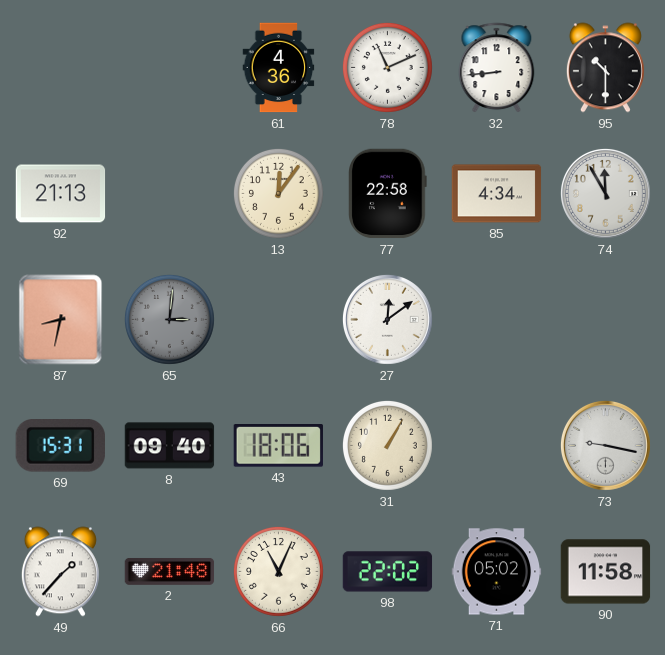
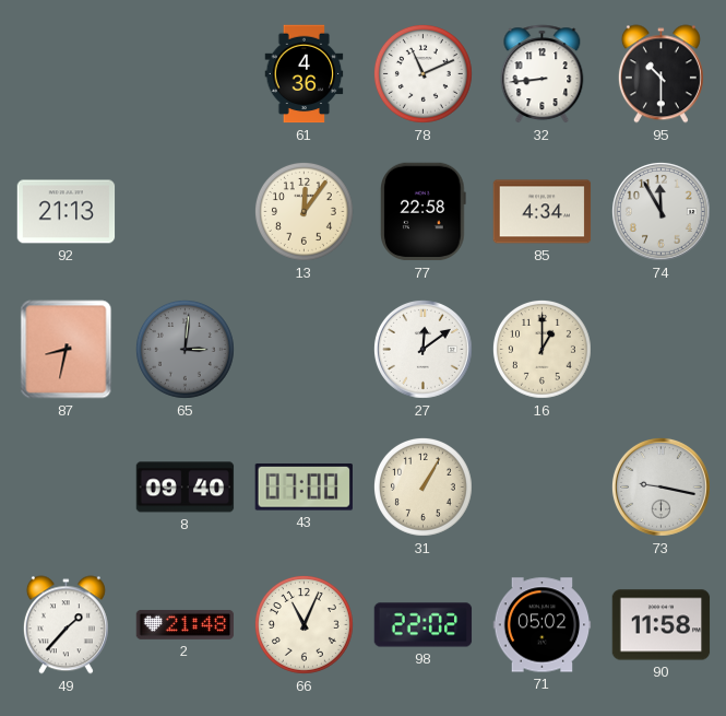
16: none -> 1:00 (541, 349)
69: 15:31 -> none (60, 446)
43: 18:06 -> 07:00 (304, 488)
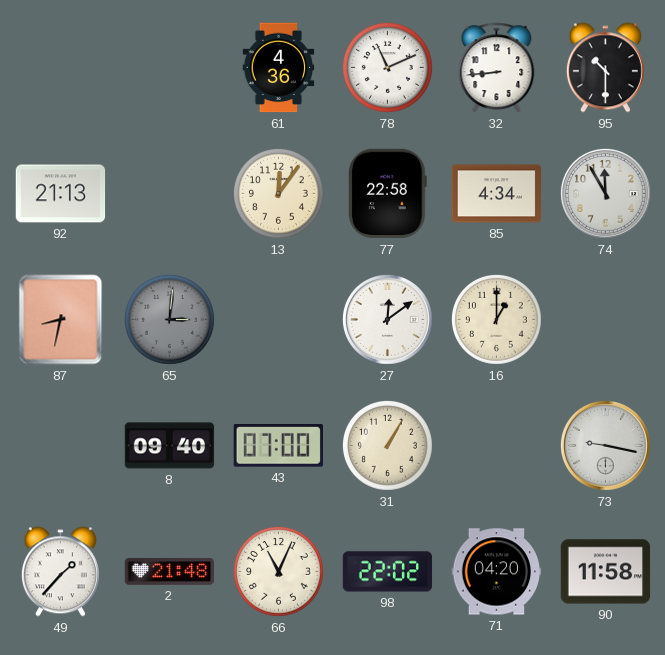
71: 05:02 -> 04:20 (497, 572)
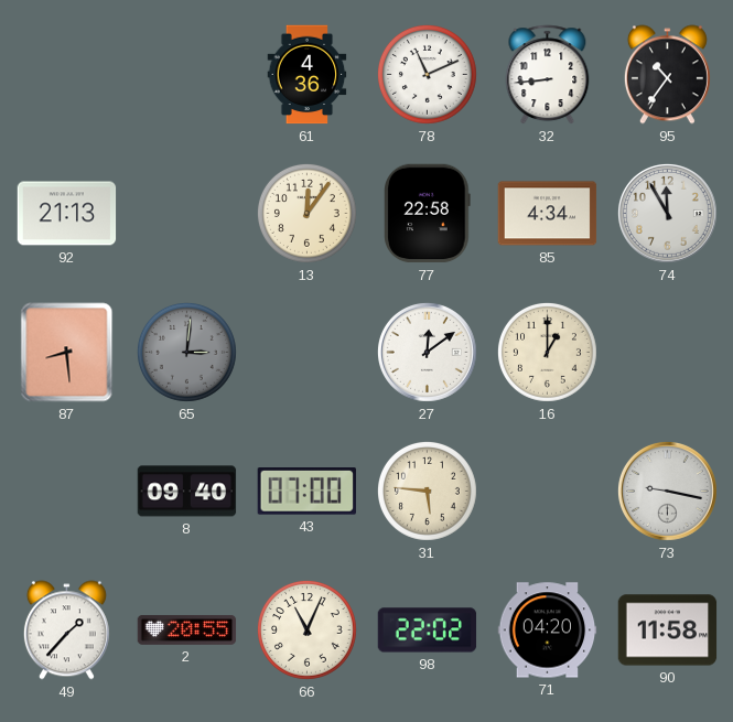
95: 10:30 -> 10:36 (667, 75)
87: 8:32 -> 8:29 (67, 353)
31: 1:05 -> 5:46 (427, 491)
2: 21:48 -> 20:55 (187, 631)
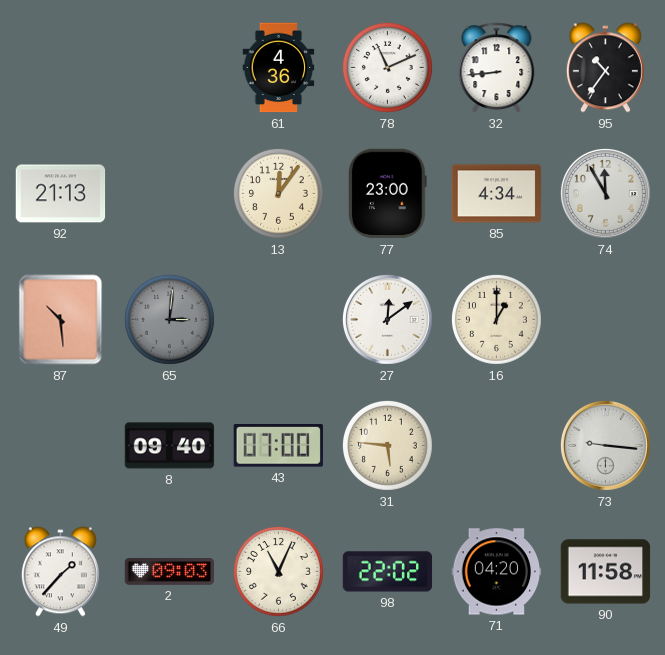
77: 22:58 -> 23:00 (388, 194)
87: 8:29 -> 10:29 (61, 320)
73: 9:17 -> 9:16 (605, 445)
2: 20:55 -> 09:03 (170, 572)
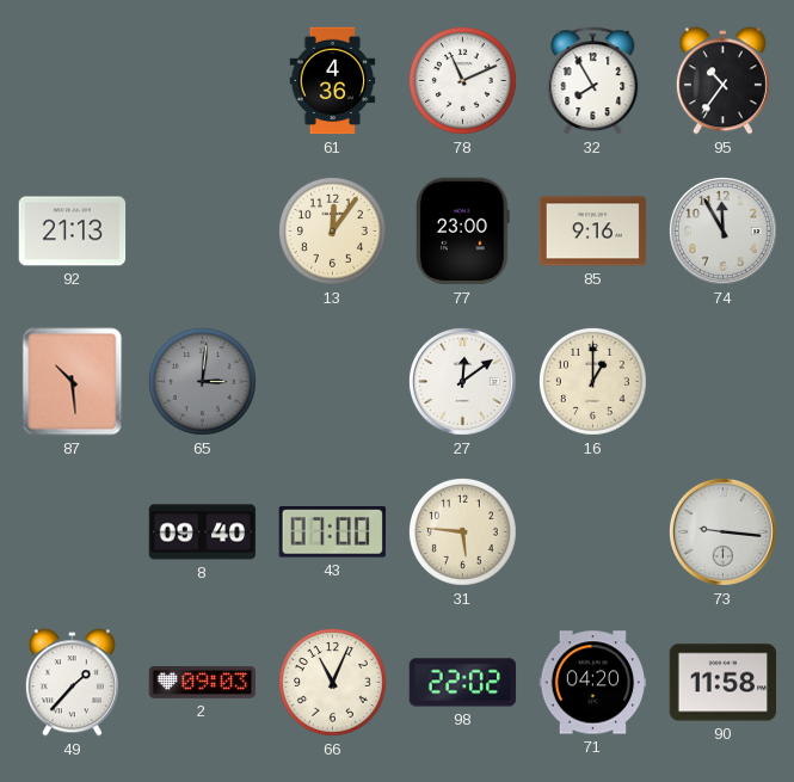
32: 8:44 -> 7:55 (593, 81)
85: 4:34 -> 9:16 (593, 232)
